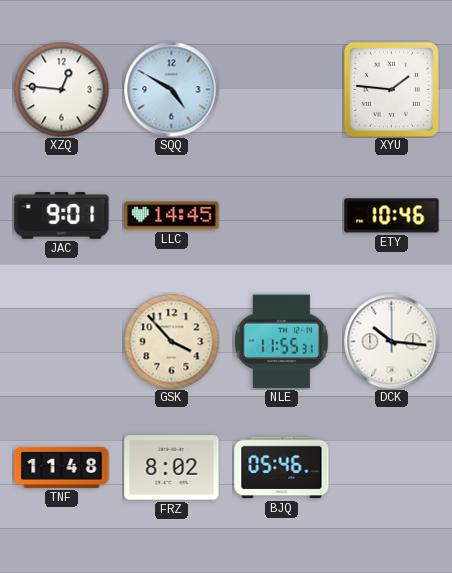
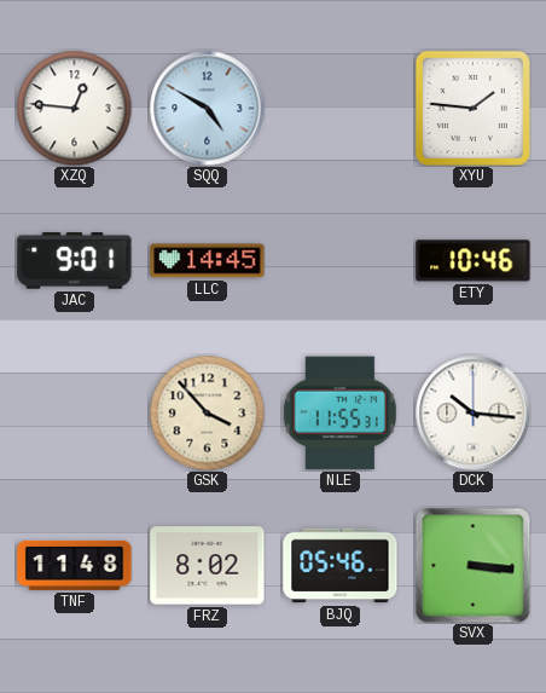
SVX: none -> 3:16 (472, 565)
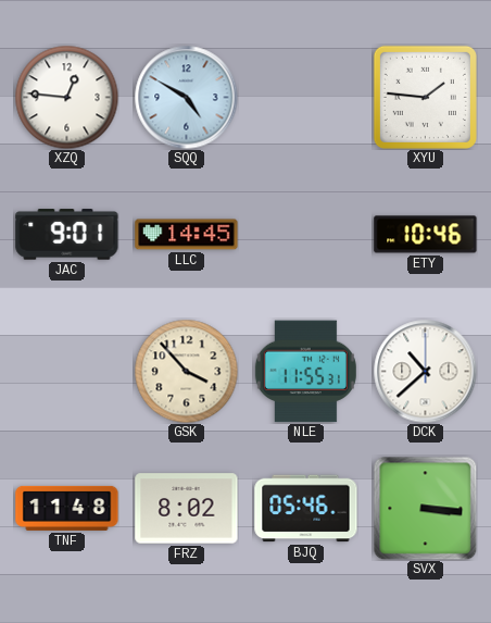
DCK: 10:16 -> 10:38 (425, 371)
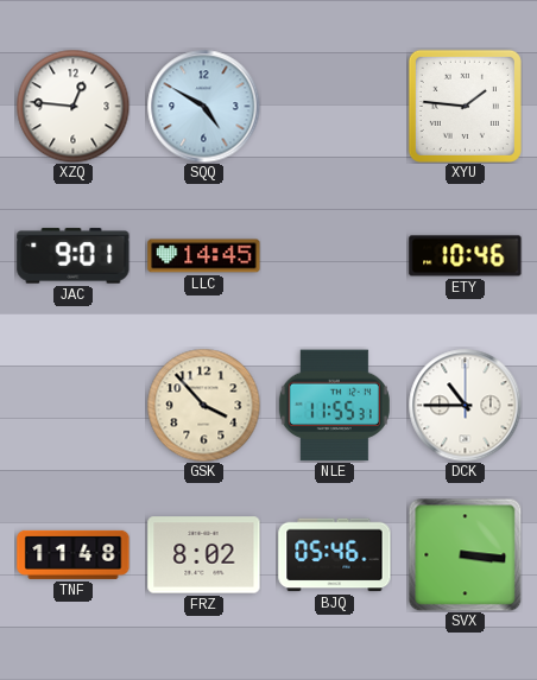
DCK: 10:38 -> 10:45 (465, 405)
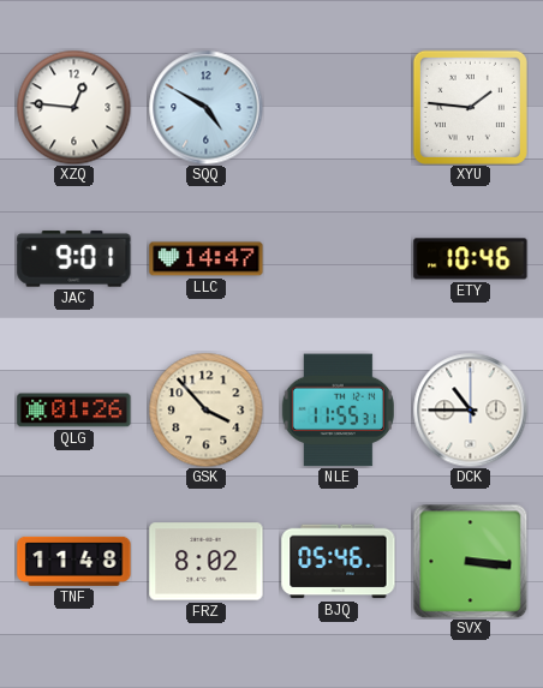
LLC: 14:45 -> 14:47 (207, 259)
QLG: none -> 01:26 (74, 411)
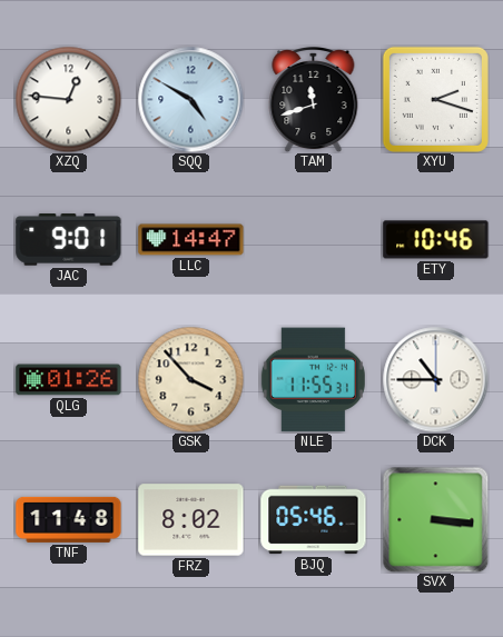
TAM: none -> 11:42 (314, 99)
XYU: 1:46 -> 2:18 (435, 99)
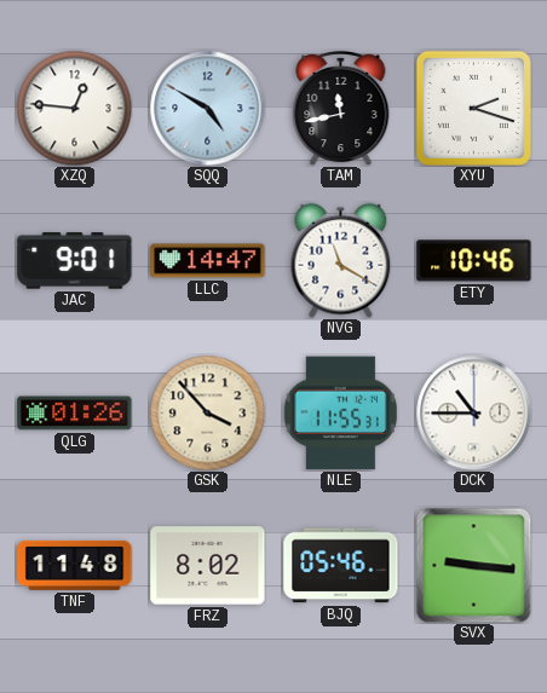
TAM: 11:42 -> 11:43 (341, 108)
NVG: none -> 11:20 (341, 260)
SVX: 3:16 -> 9:16 (473, 565)
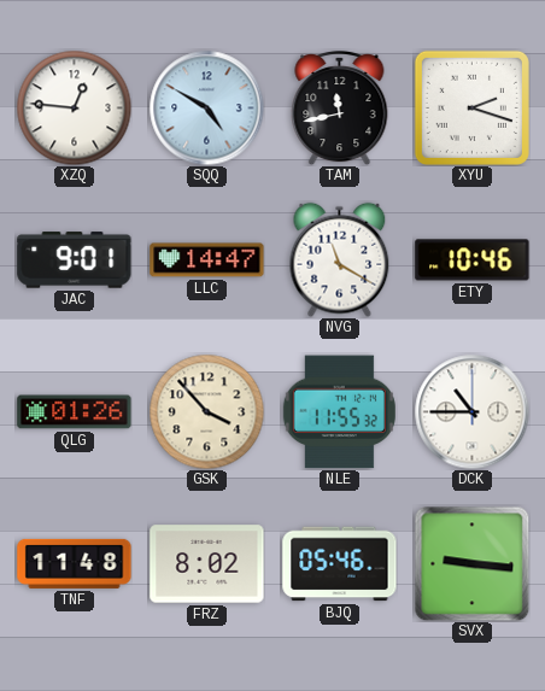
NLE: 11:55:31 -> 11:55:32 (339, 412)
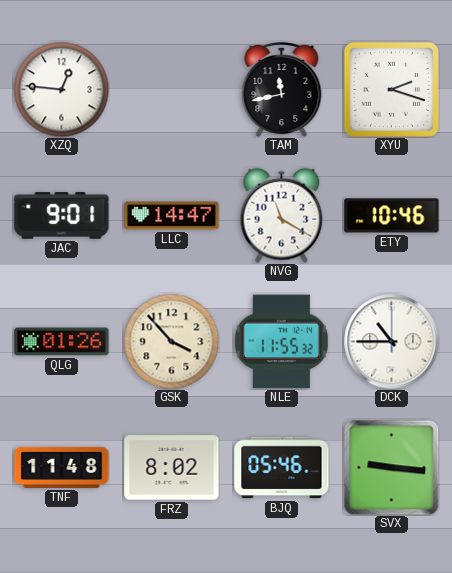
SQQ: 4:50 -> none (206, 107)
